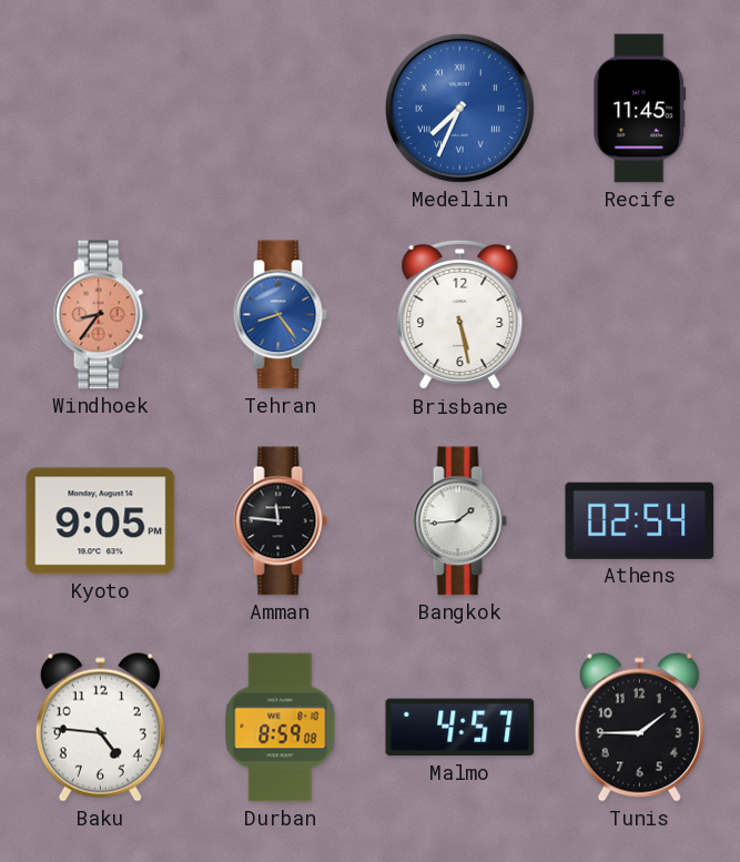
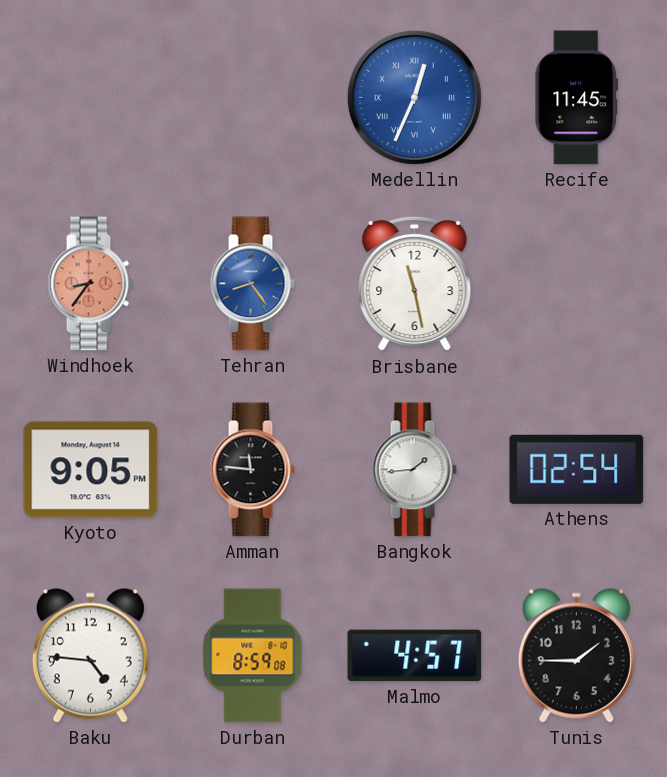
Medellin: 7:34 -> 12:34 (414, 97)
Brisbane: 5:28 -> 11:28 (415, 284)
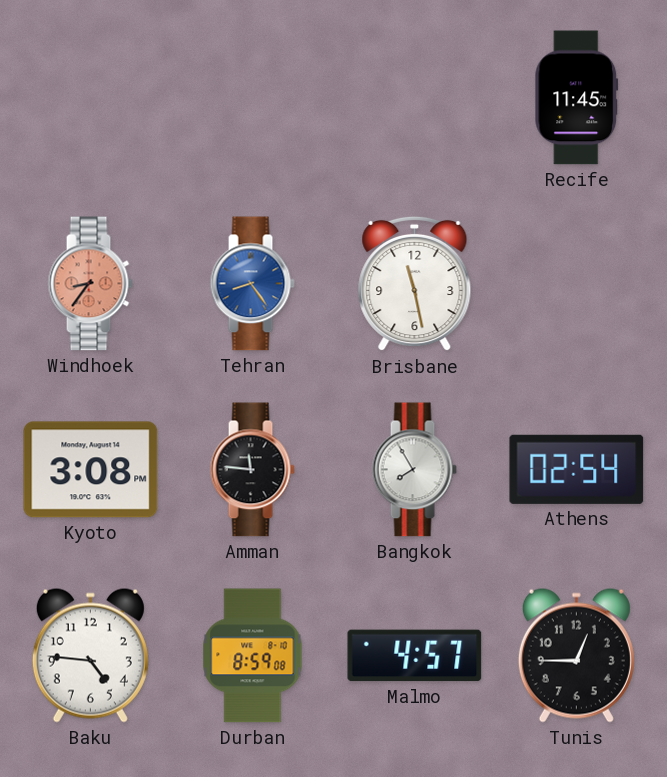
Medellin: 12:34 -> none (414, 97)
Kyoto: 9:05 -> 3:08 (91, 470)
Bangkok: 1:44 -> 7:55 (414, 470)
Tunis: 1:45 -> 12:45 (576, 655)
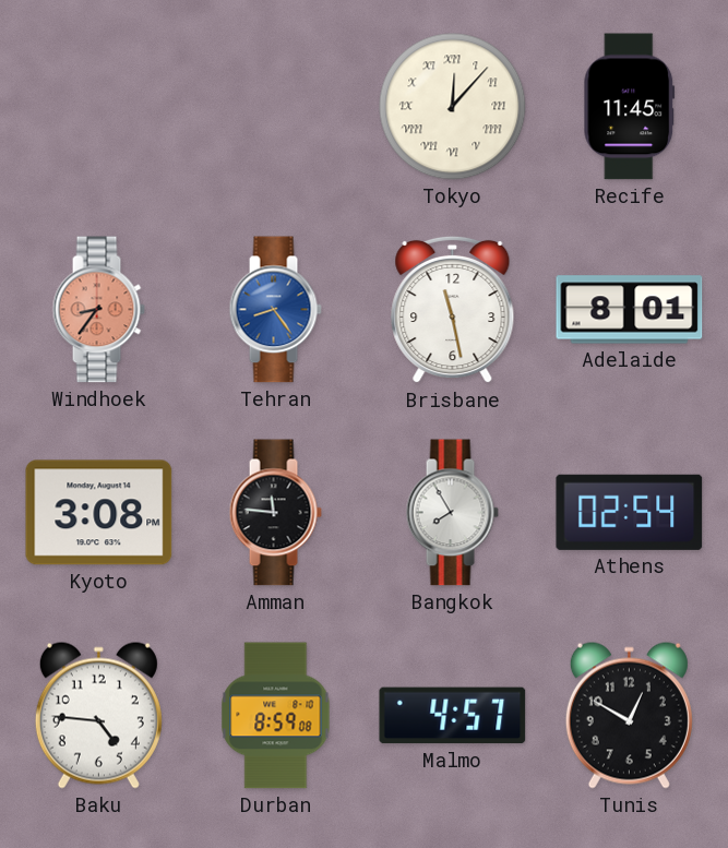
Tokyo: none -> 12:07 (453, 107)
Adelaide: none -> 8:01 (630, 310)
Tunis: 12:45 -> 12:50 (629, 715)
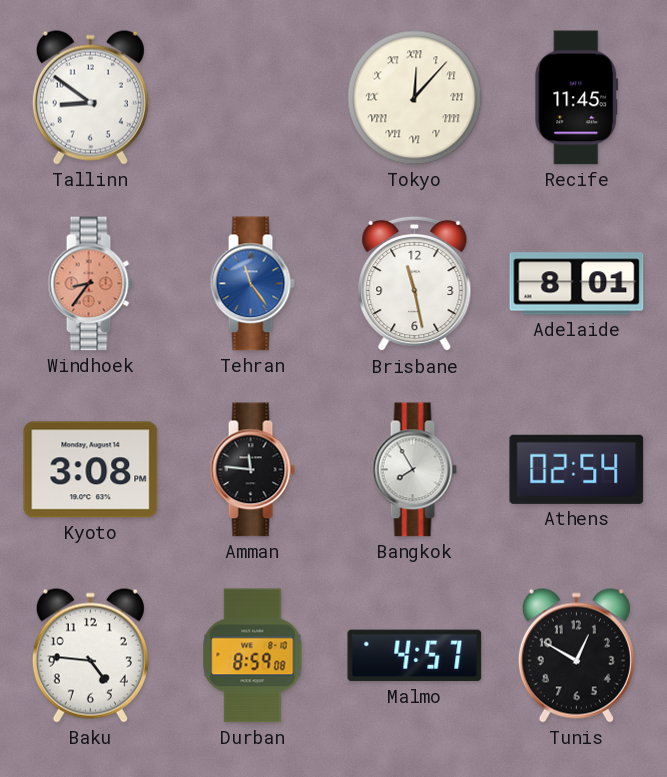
Tallinn: none -> 8:51 (90, 97)
Tehran: 8:24 -> 11:24 (252, 284)
